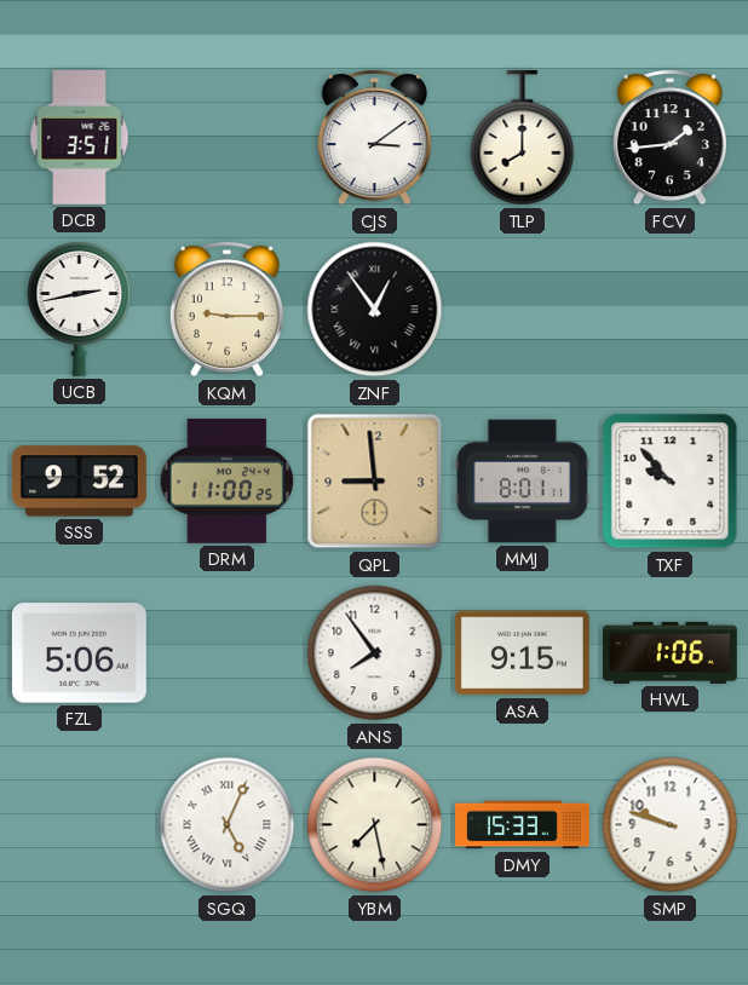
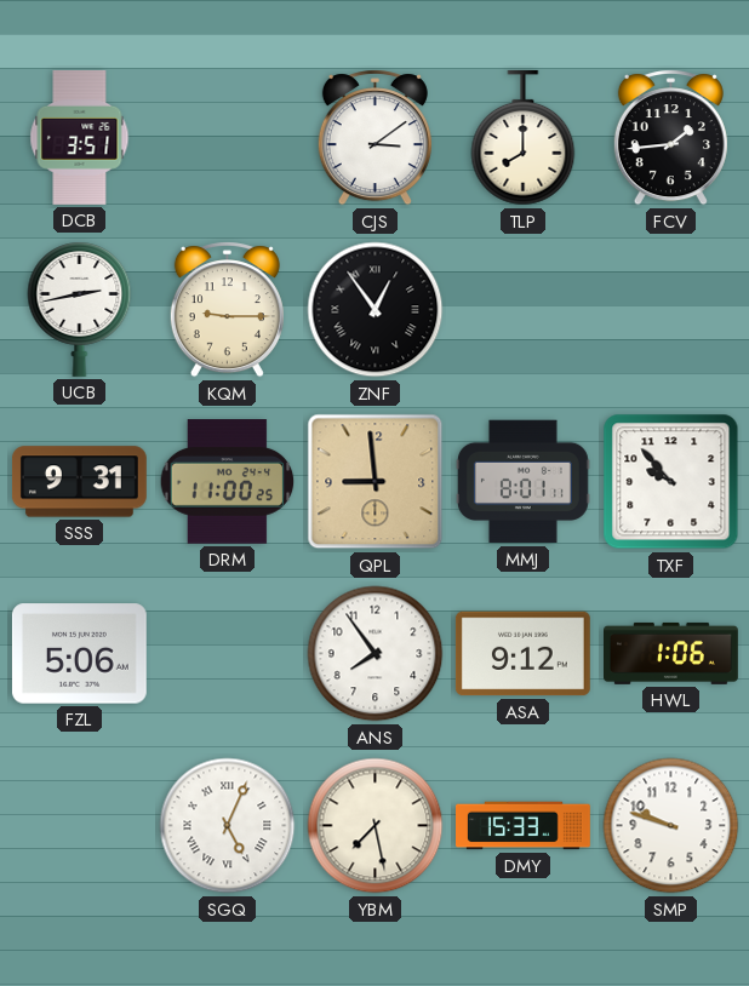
SSS: 9:52 -> 9:31 (79, 482)
ASA: 9:15 -> 9:12 (522, 654)
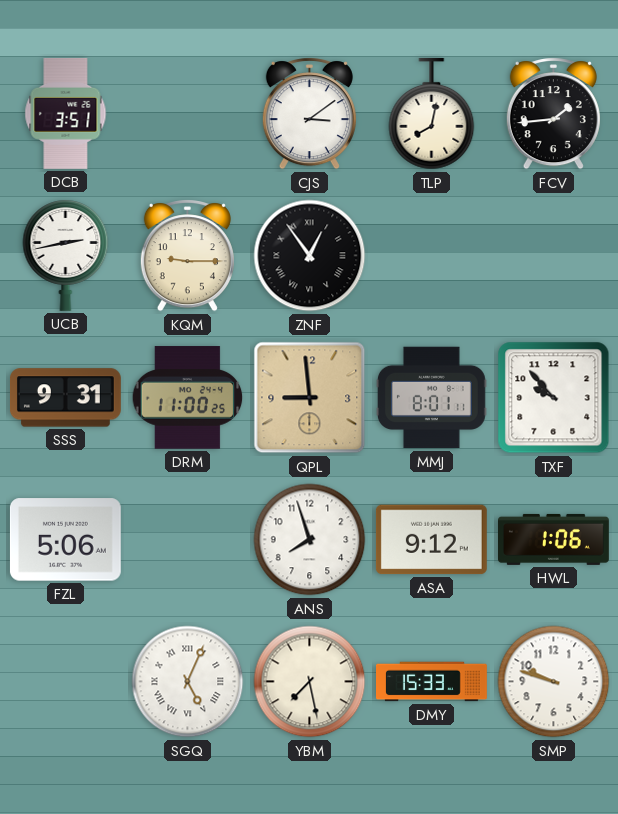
TLP: 8:00 -> 8:02 (432, 114)
ANS: 7:54 -> 7:57 (310, 540)
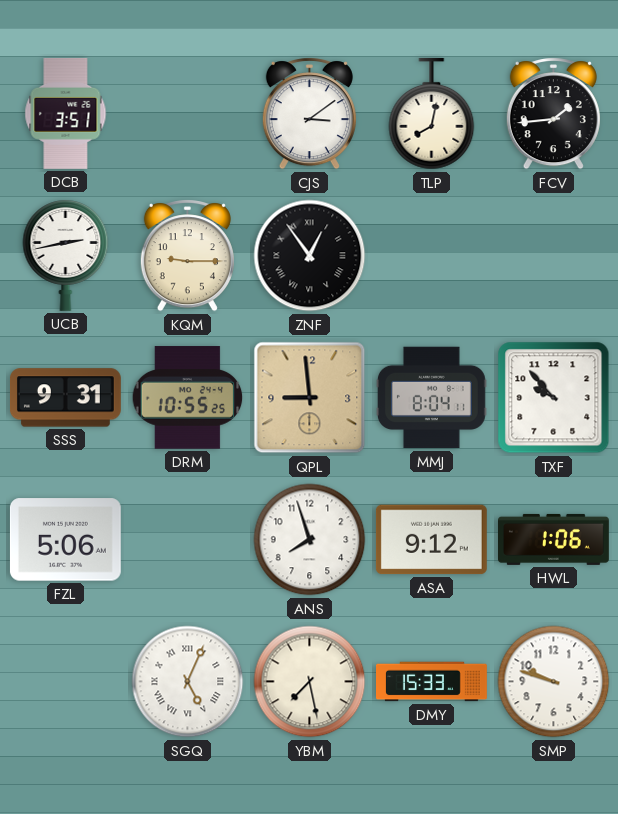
DRM: 11:00 -> 10:55 (188, 398)
MMJ: 8:01 -> 8:04 (431, 398)
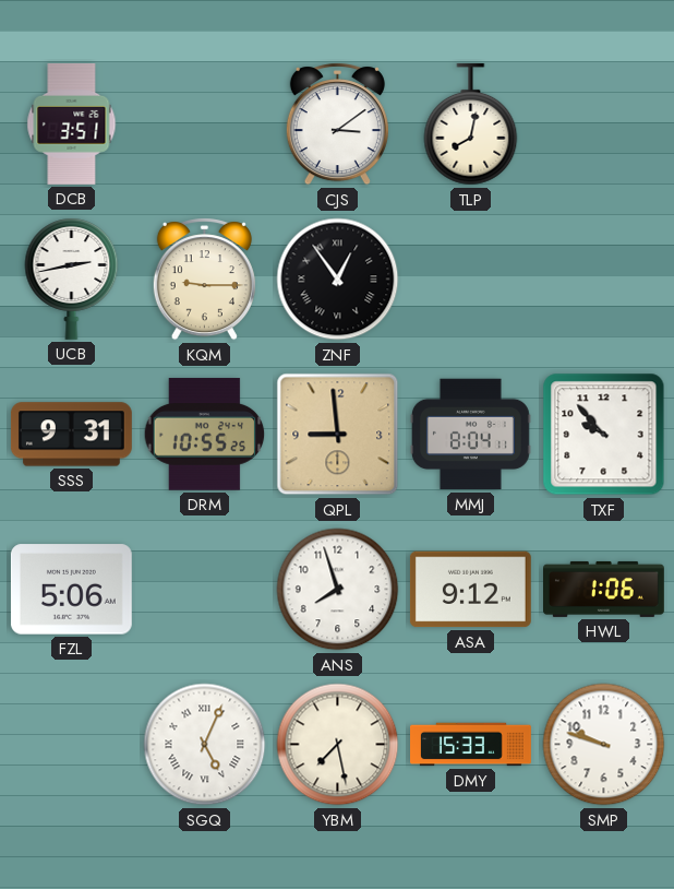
FCV: 1:44 -> none (553, 114)
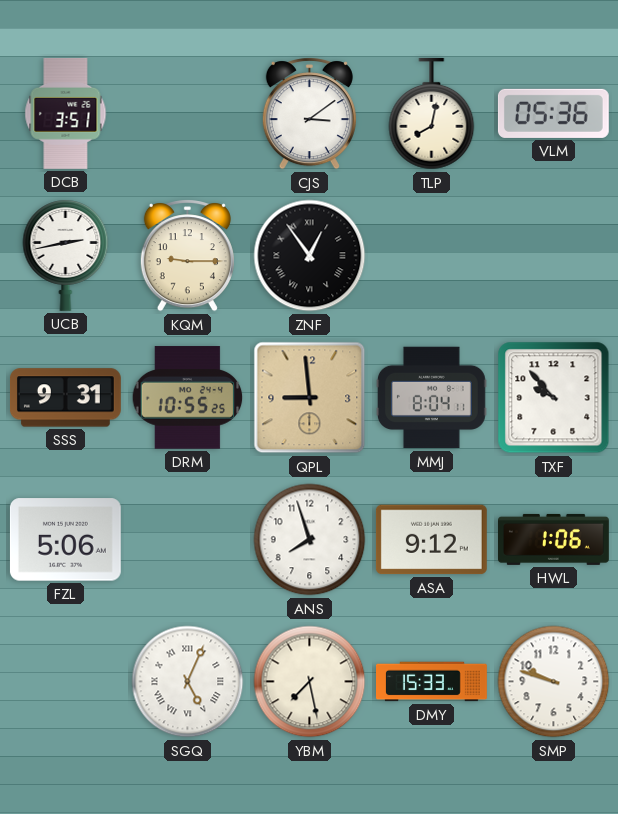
VLM: none -> 05:36 (553, 113)
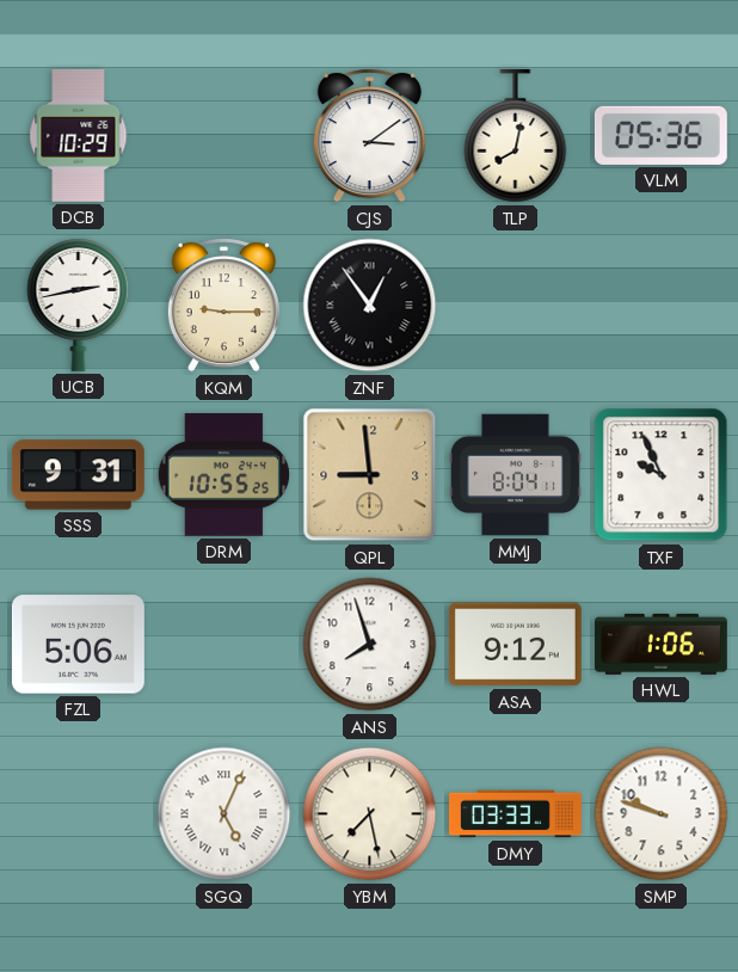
DCB: 3:51 -> 10:29 (79, 135)
TXF: 9:53 -> 9:56 (662, 475)
DMY: 15:33 -> 03:33 (516, 814)
